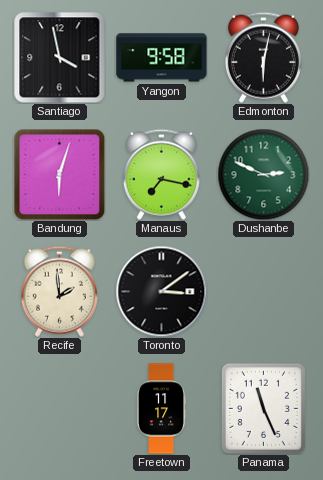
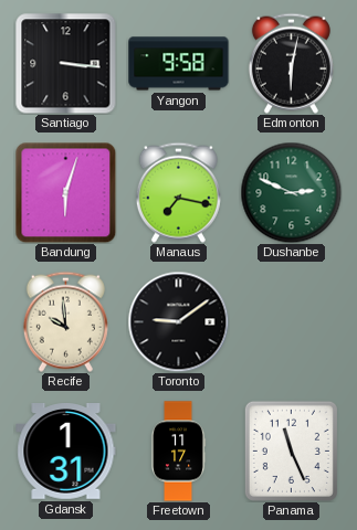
Santiago: 3:58 -> 3:16 (65, 63)
Recife: 1:59 -> 9:59 (65, 321)
Toronto: 3:09 -> 9:09 (178, 321)
Gdansk: none -> 1:31 (66, 452)
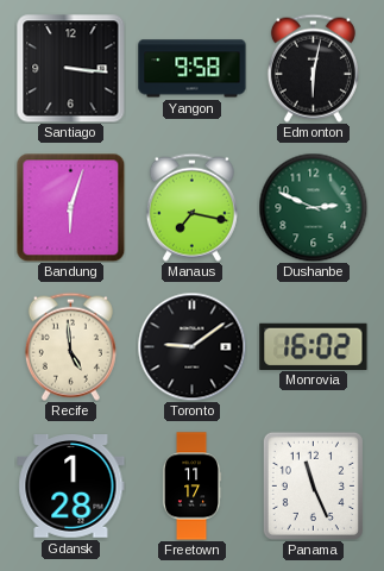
Recife: 9:59 -> 4:59 (70, 346)
Monrovia: none -> 16:02 (314, 346)
Gdansk: 1:31 -> 1:28 (71, 487)
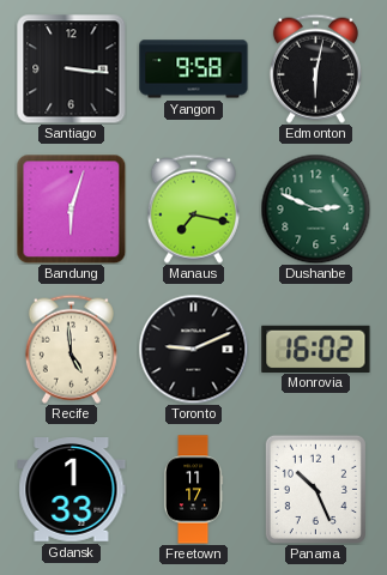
Toronto: 9:09 -> 9:11 (193, 349)
Gdansk: 1:28 -> 1:33 (72, 490)
Panama: 11:26 -> 10:26 (315, 489)
